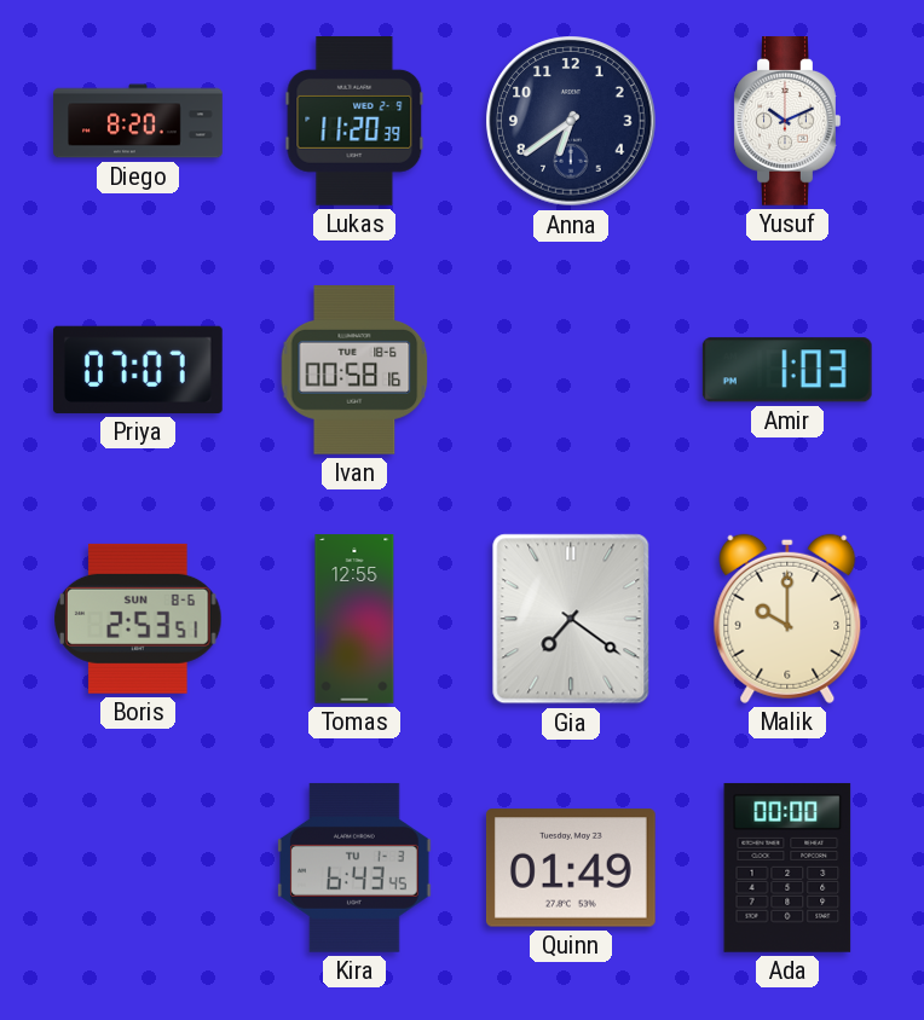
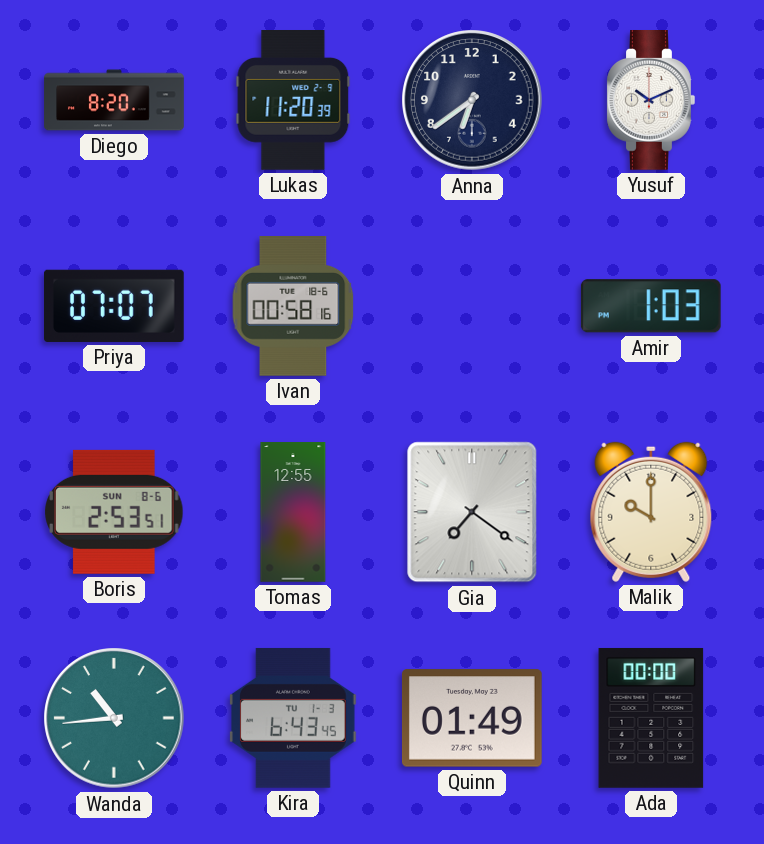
Wanda: none -> 10:44 (114, 718)
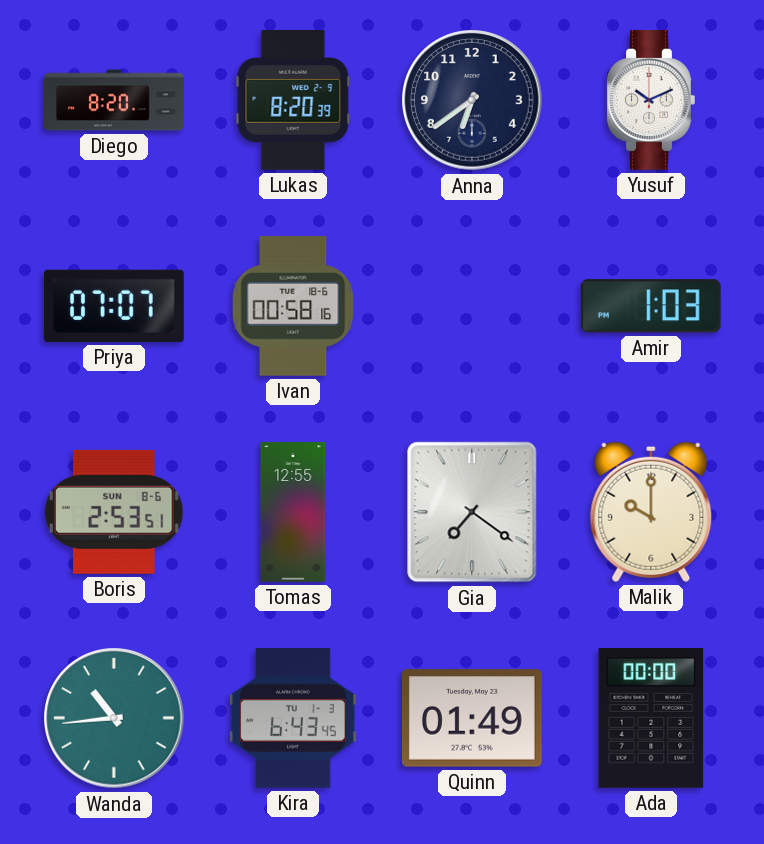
Lukas: 11:20 -> 8:20 (293, 101)
